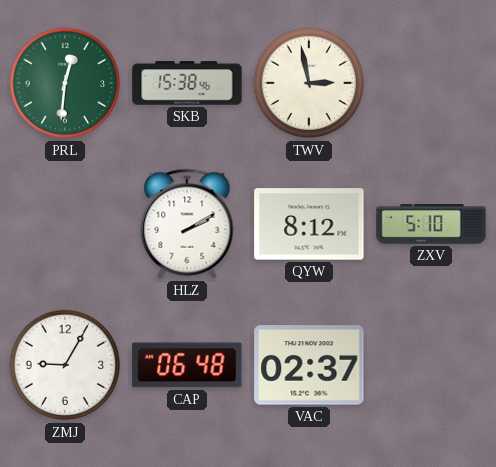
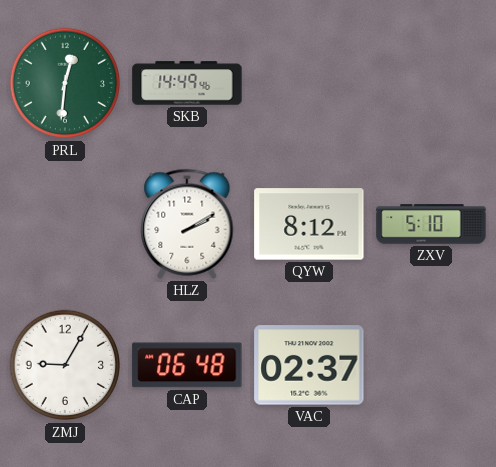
SKB: 15:38 -> 14:49 (187, 83)
TWV: 2:58 -> none (309, 83)
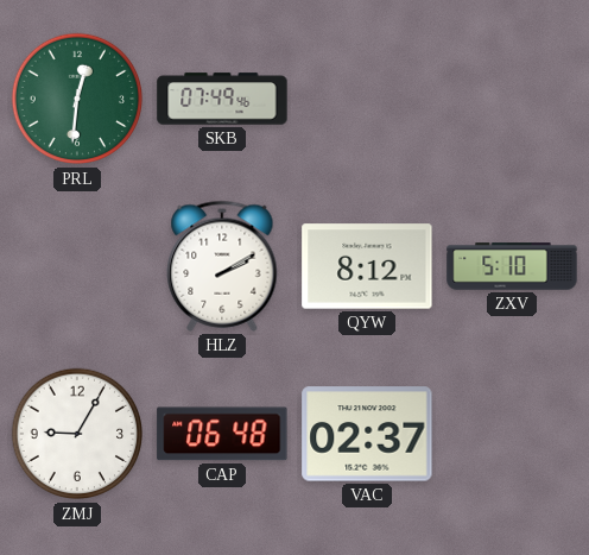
SKB: 14:49 -> 07:49 (222, 99)
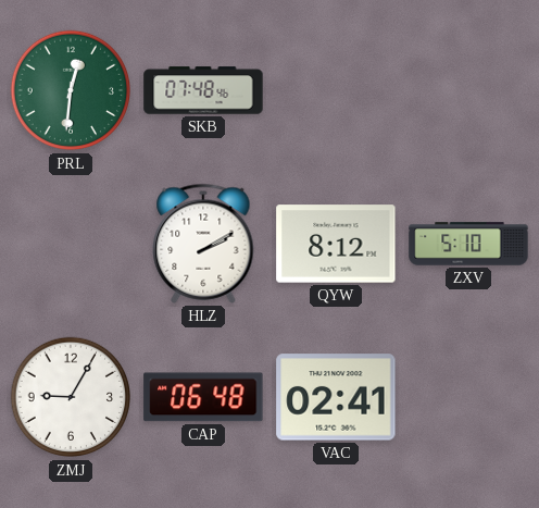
SKB: 07:49 -> 07:48 (203, 90)
VAC: 02:37 -> 02:41 (336, 397)
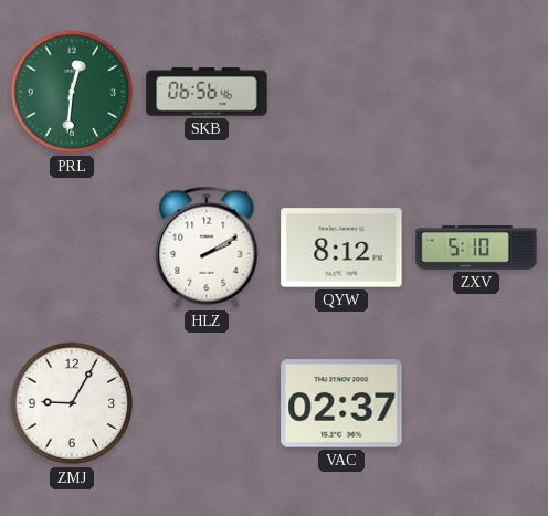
SKB: 07:48 -> 06:56 (207, 92)
CAP: 06:48 -> none (203, 397)
VAC: 02:41 -> 02:37 (341, 403)
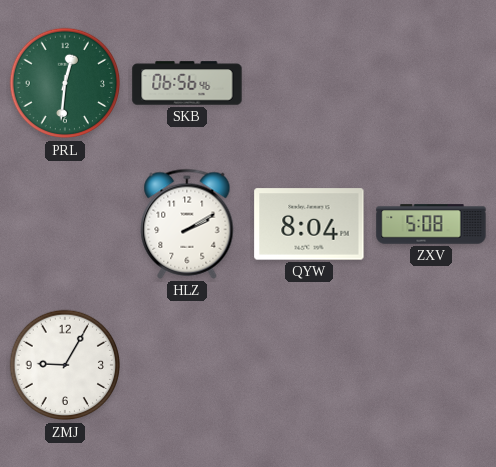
QYW: 8:12 -> 8:04 (309, 224)
ZXV: 5:10 -> 5:08 (431, 224)
VAC: 02:37 -> none (341, 403)
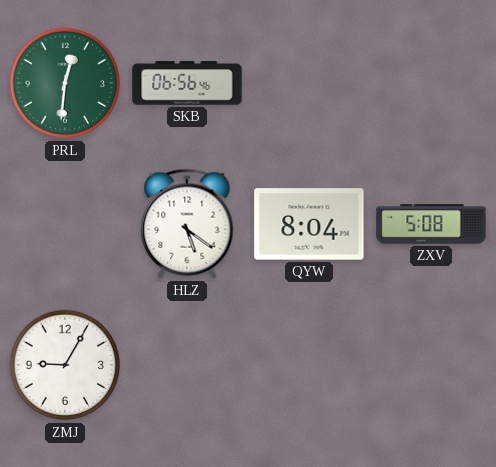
HLZ: 2:10 -> 5:21 (187, 224)
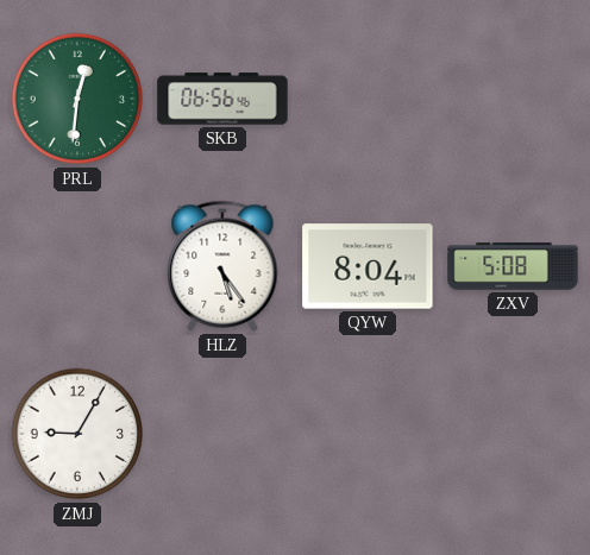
HLZ: 5:21 -> 5:24 (222, 266)
